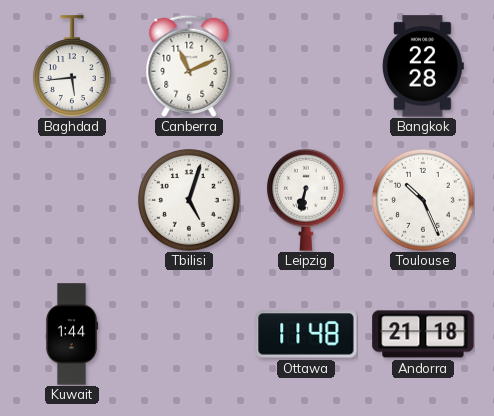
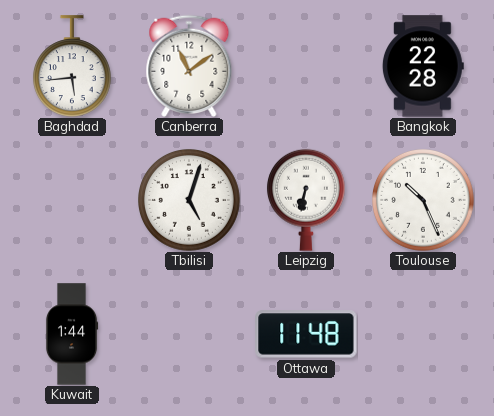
Canberra: 11:11 -> 11:09 (189, 66)
Andorra: 21:18 -> none (423, 334)
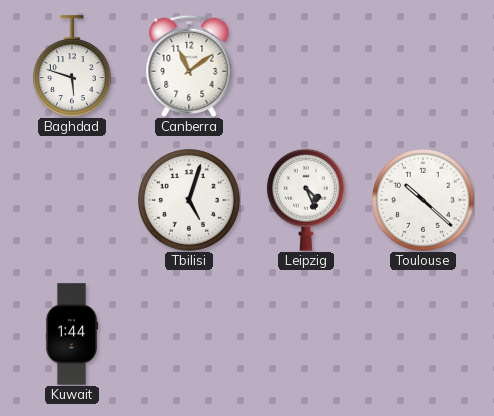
Baghdad: 5:44 -> 5:48 (72, 66)
Bangkok: 22:28 -> none (423, 66)
Leipzig: 6:32 -> 4:26 (306, 200)
Toulouse: 10:26 -> 10:22 (424, 201)
Ottawa: 11:48 -> none (306, 334)
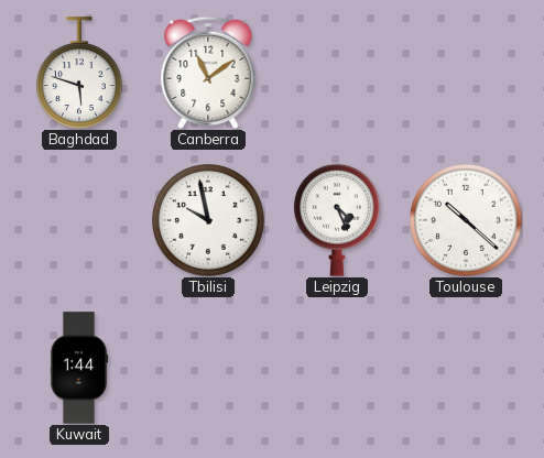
Tbilisi: 5:03 -> 9:58 (209, 221)
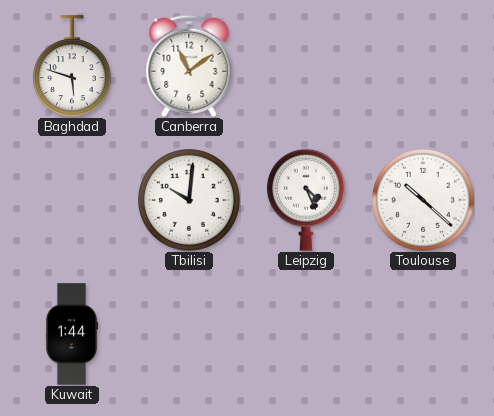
Tbilisi: 9:58 -> 10:01 (190, 201)
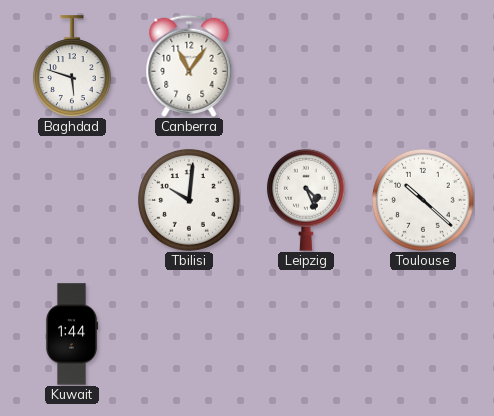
Canberra: 11:09 -> 11:06 (189, 66)
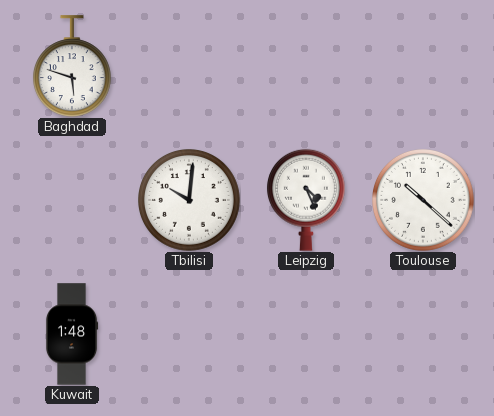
Canberra: 11:06 -> none (189, 66)
Kuwait: 1:44 -> 1:48 (72, 334)
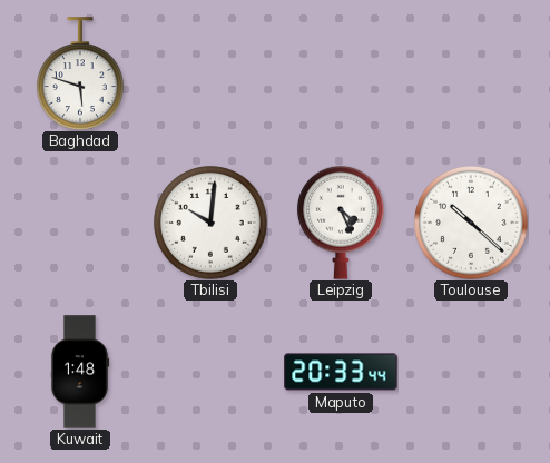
Maputo: none -> 20:33 (341, 372)
